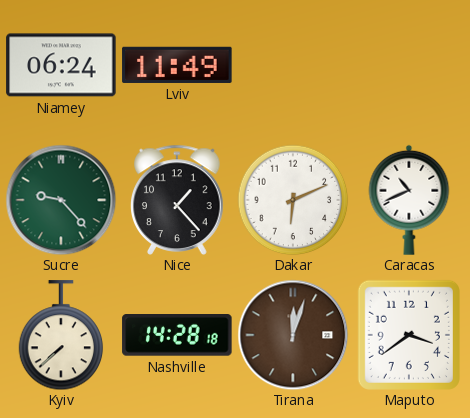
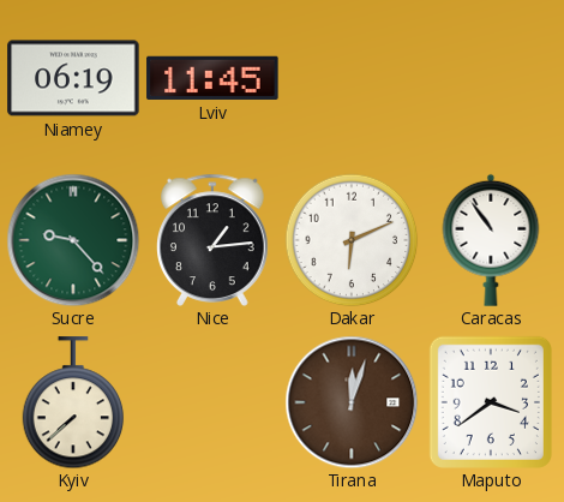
Niamey: 06:24 -> 06:19 (73, 78)
Lviv: 11:49 -> 11:45 (212, 78)
Nice: 1:23 -> 1:14 (212, 240)
Caracas: 10:41 -> 10:54 (491, 240)
Nashville: 14:28 -> none (177, 336)
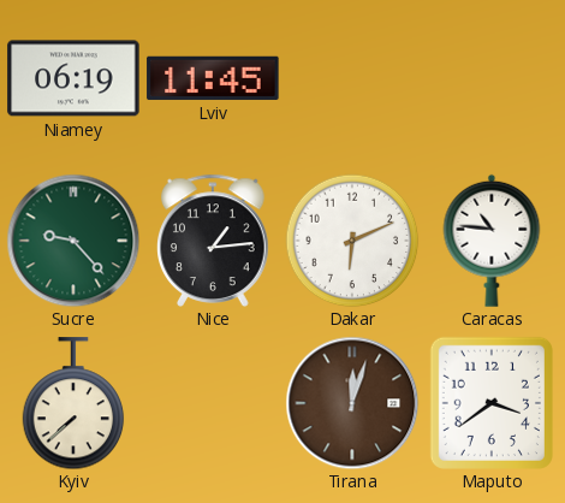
Caracas: 10:54 -> 10:46 (492, 241)
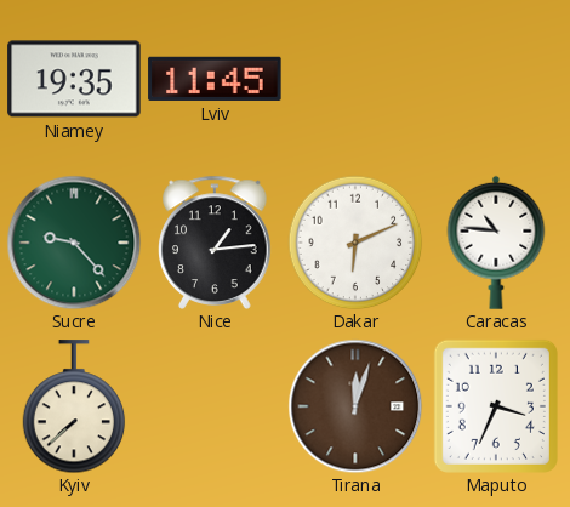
Niamey: 06:19 -> 19:35 (74, 79)
Maputo: 3:39 -> 3:34 (496, 406)
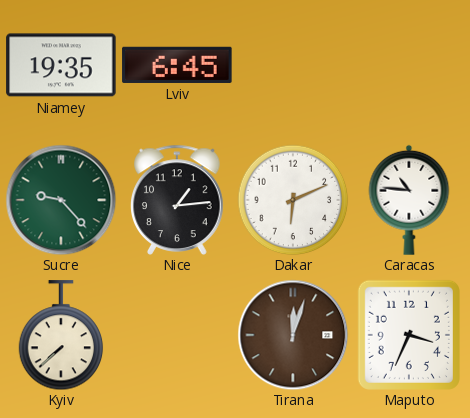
Lviv: 11:45 -> 6:45 (177, 65)
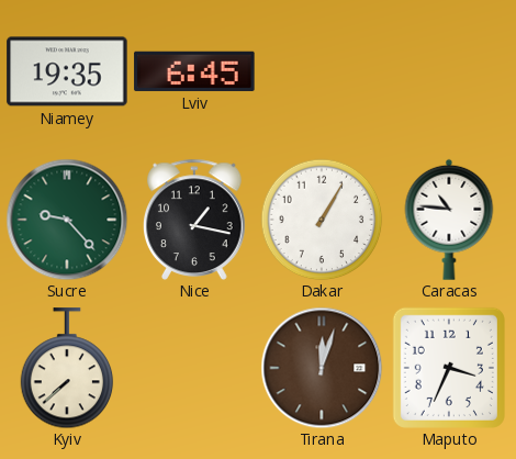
Nice: 1:14 -> 1:17 (194, 220)
Dakar: 6:11 -> 1:05 (322, 220)
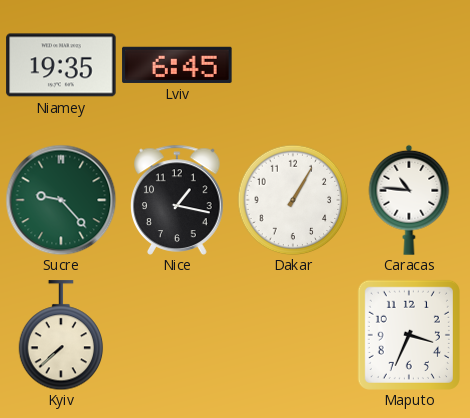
Tirana: 12:03 -> none (322, 368)
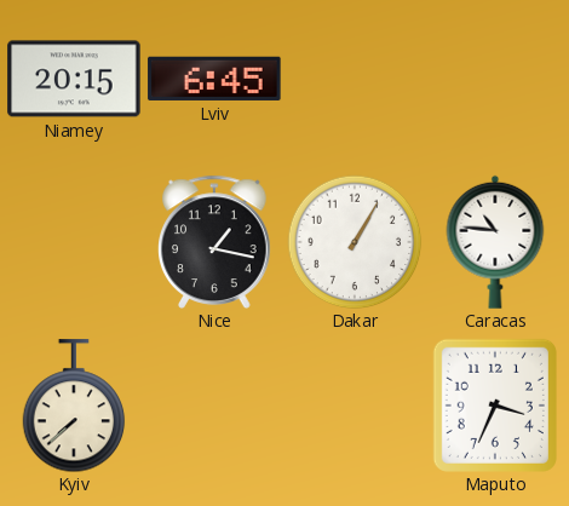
Niamey: 19:35 -> 20:15 (74, 79)
Sucre: 9:23 -> none (61, 200)
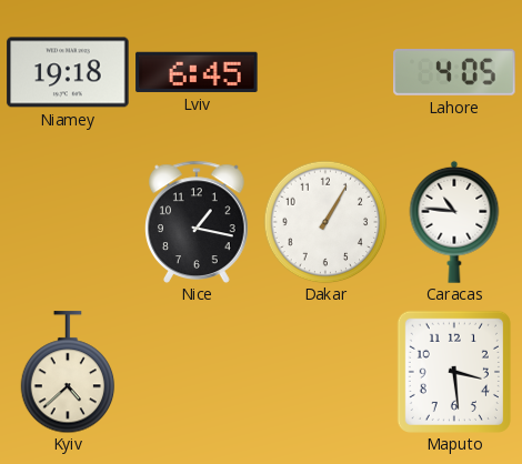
Niamey: 20:15 -> 19:18 (68, 72)
Lahore: none -> 4:05 (454, 72)
Kyiv: 7:38 -> 4:38 (68, 372)
Maputo: 3:34 -> 3:29 (454, 372)
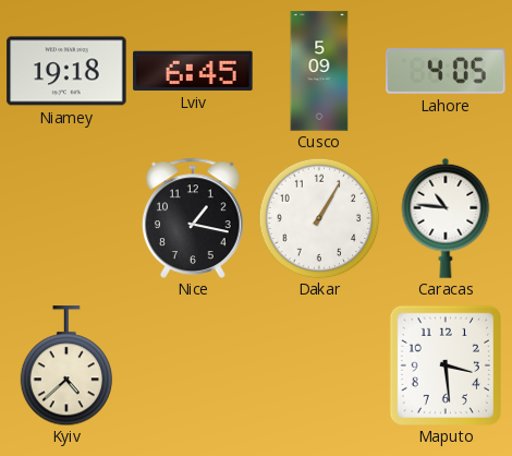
Cusco: none -> 5:09 (319, 71)
